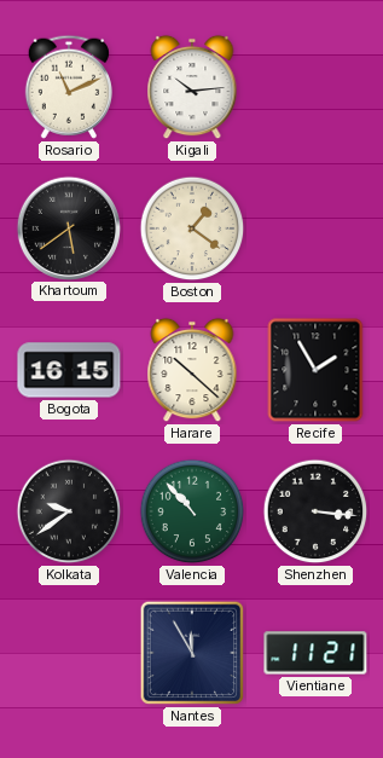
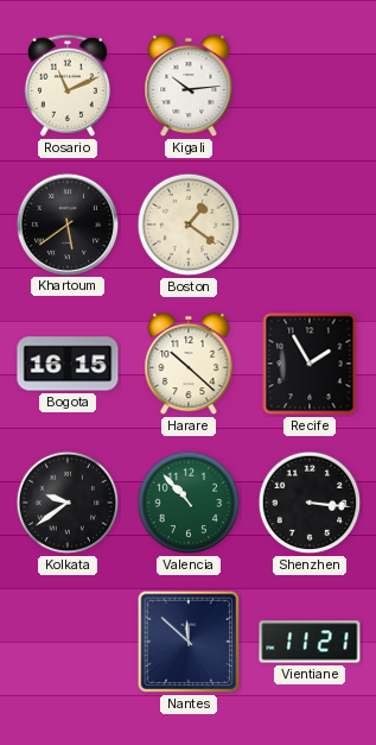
Nantes: 11:55 -> 11:52 (189, 642)
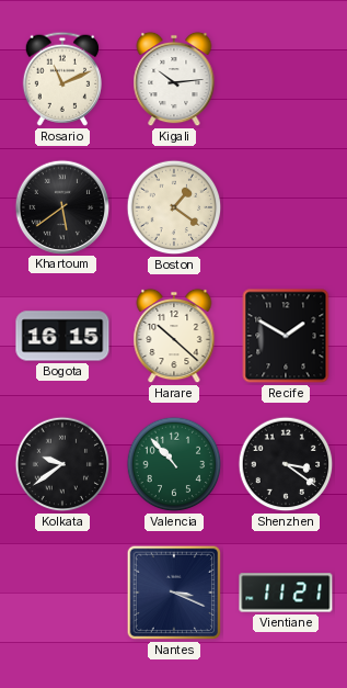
Recife: 1:55 -> 1:50 (286, 336)
Shenzhen: 3:16 -> 3:21 (286, 464)
Nantes: 11:52 -> 3:19 (174, 593)
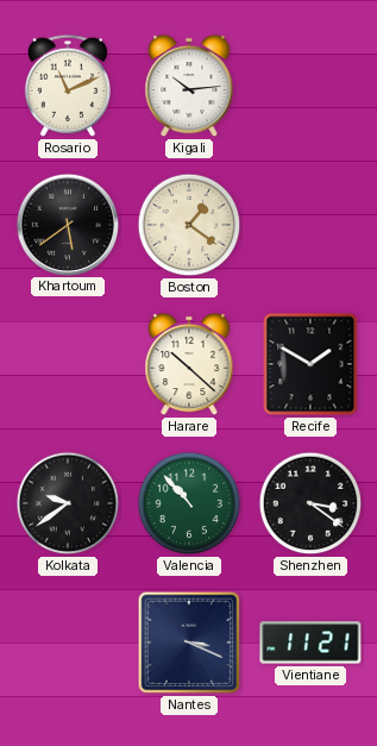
Bogota: 16:15 -> none (62, 336)
